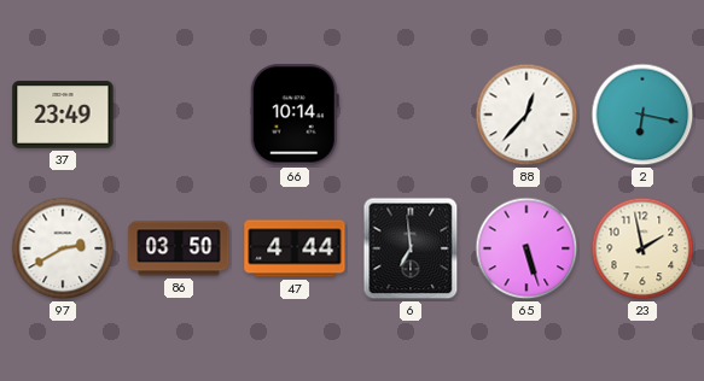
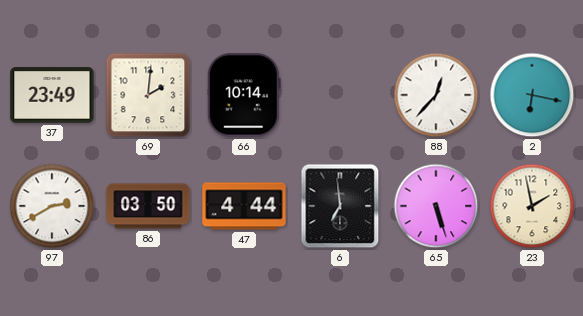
69: none -> 2:01 (148, 95)
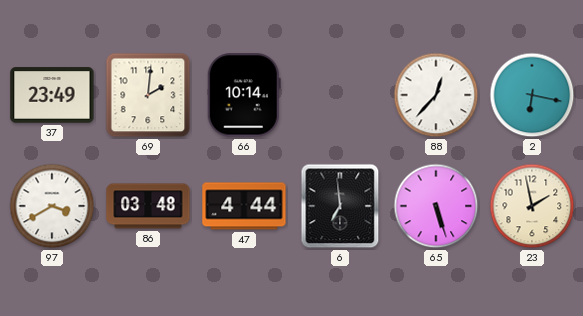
97: 2:40 -> 3:40 (52, 206)
86: 03:50 -> 03:48 (148, 206)
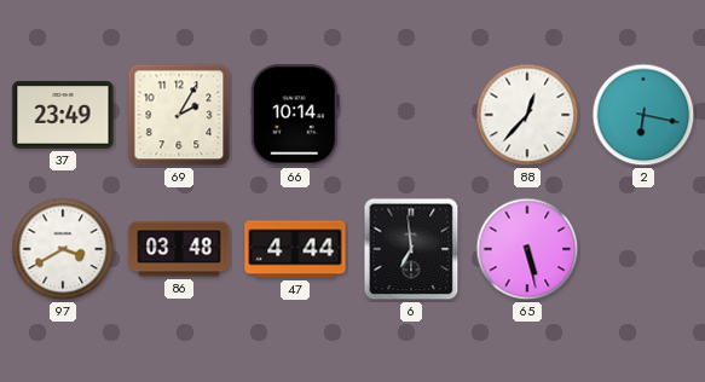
69: 2:01 -> 2:05 (179, 115)
65: 5:27 -> 5:28 (527, 249)
23: 1:58 -> none (532, 206)
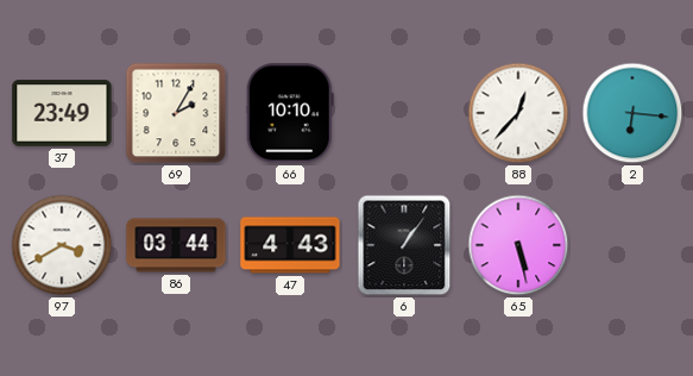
66: 10:14 -> 10:10 (290, 113)
2: 6:17 -> 6:16 (632, 113)
86: 03:48 -> 03:44 (176, 245)
47: 4:44 -> 4:43 (290, 245)
6: 6:59 -> 1:06 (404, 245)
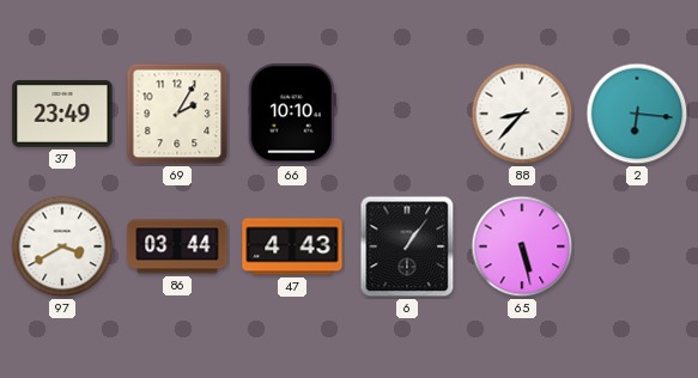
88: 12:37 -> 8:37 (522, 114)
